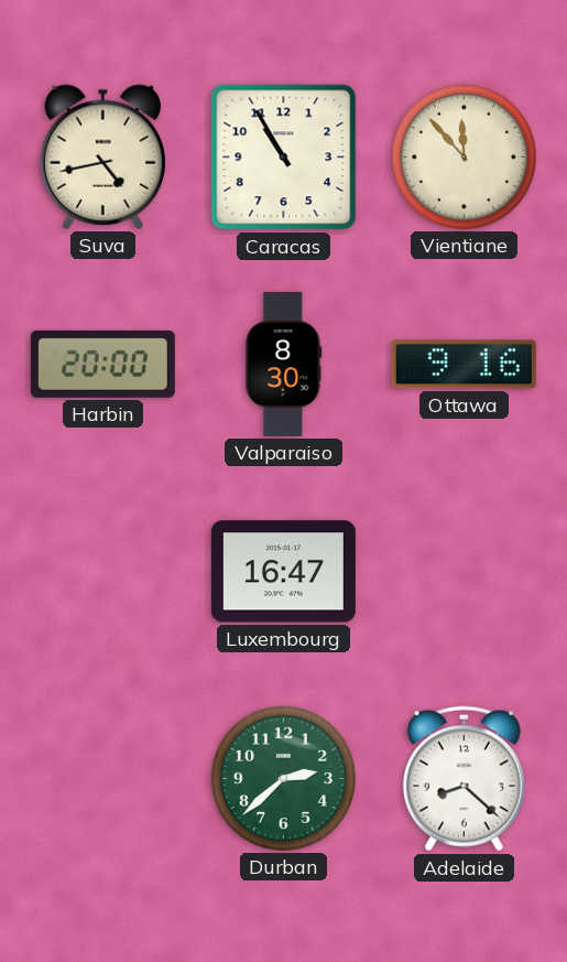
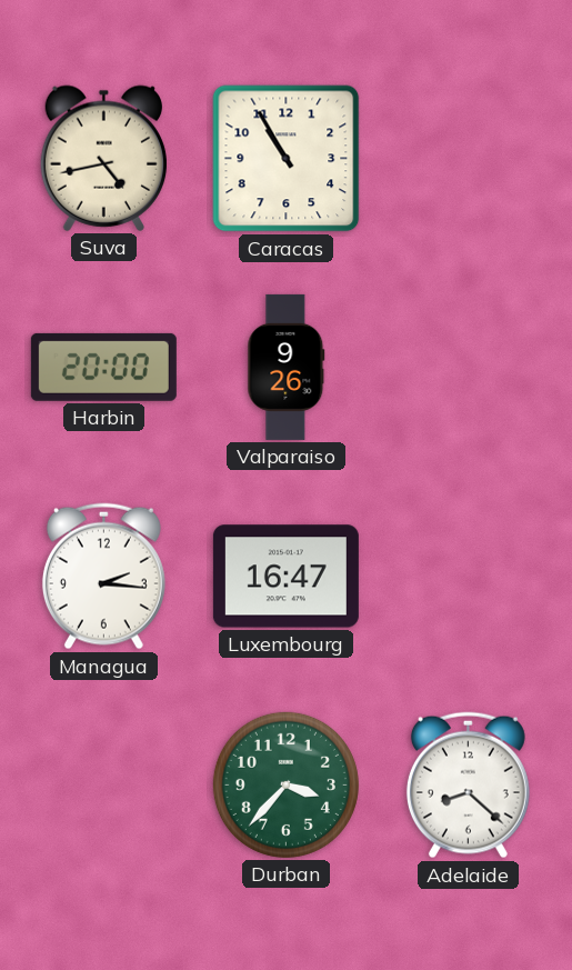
Vientiane: 11:53 -> none (464, 156)
Valparaiso: 8:30 -> 9:26 (287, 367)
Ottawa: 9:16 -> none (464, 365)
Managua: none -> 2:16 (103, 577)
Durban: 2:38 -> 3:37 (285, 784)
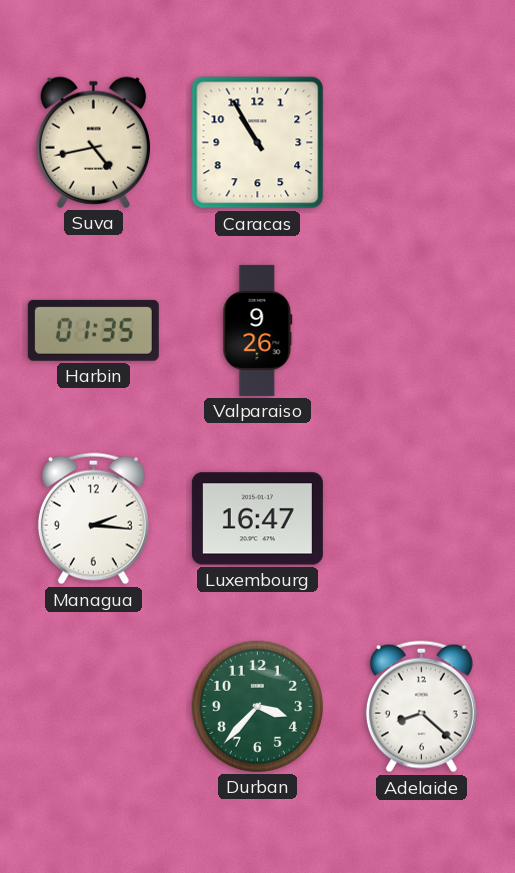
Harbin: 20:00 -> 01:35 (93, 330)
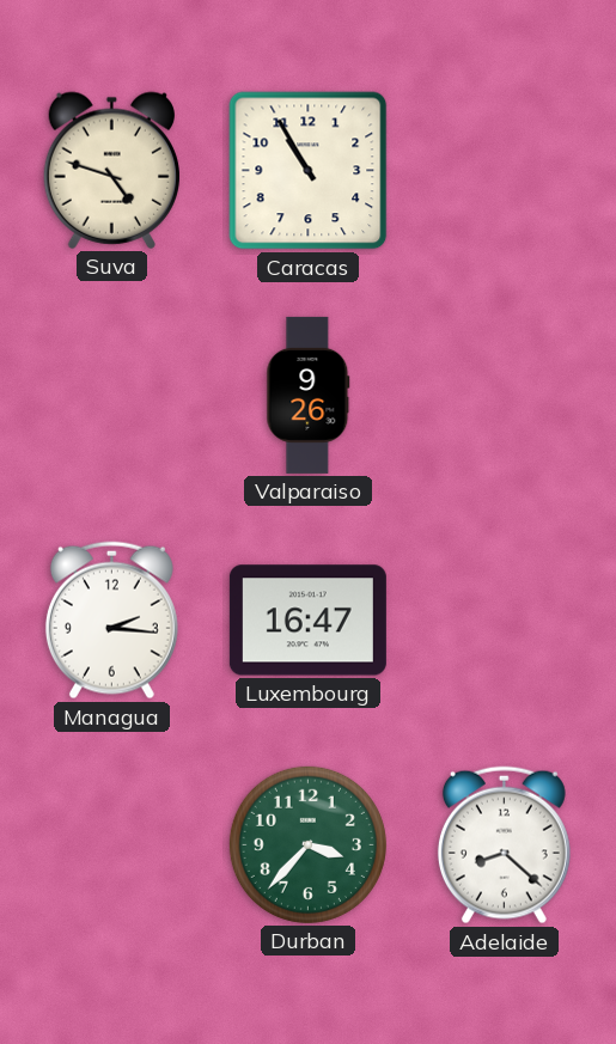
Suva: 4:43 -> 4:48 (111, 170)
Harbin: 01:35 -> none (93, 330)
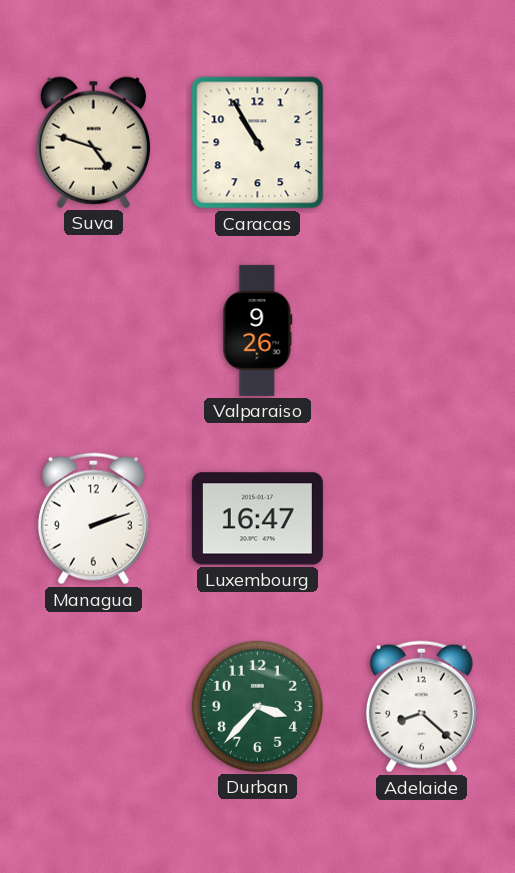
Managua: 2:16 -> 2:12 (93, 519)
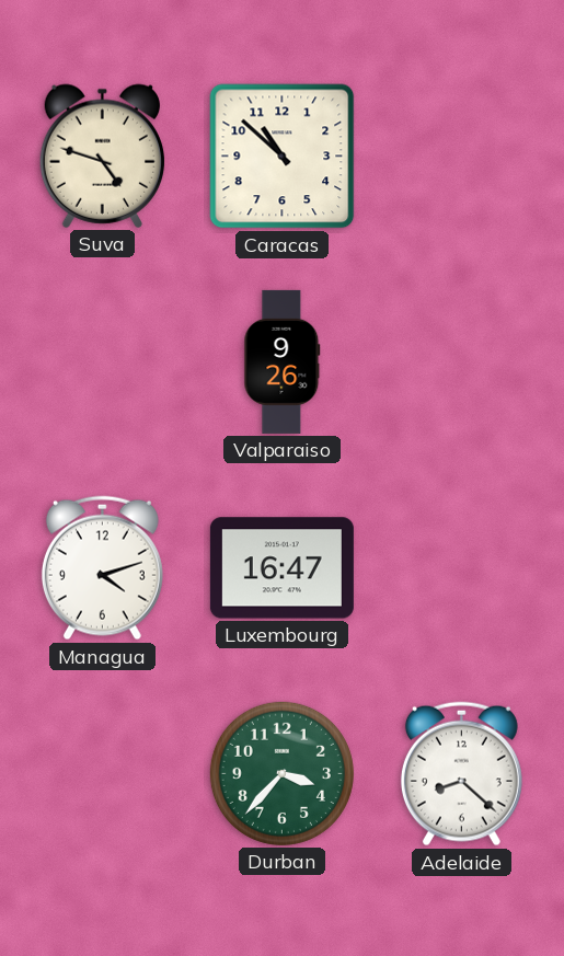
Caracas: 10:55 -> 10:52 (283, 157)
Managua: 2:12 -> 4:12 (102, 568)
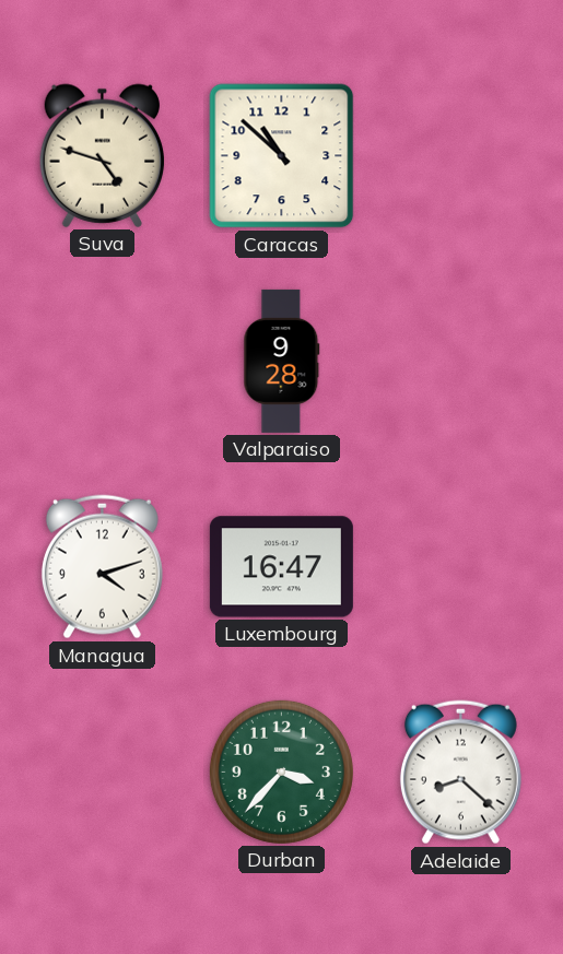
Valparaiso: 9:26 -> 9:28 (282, 361)
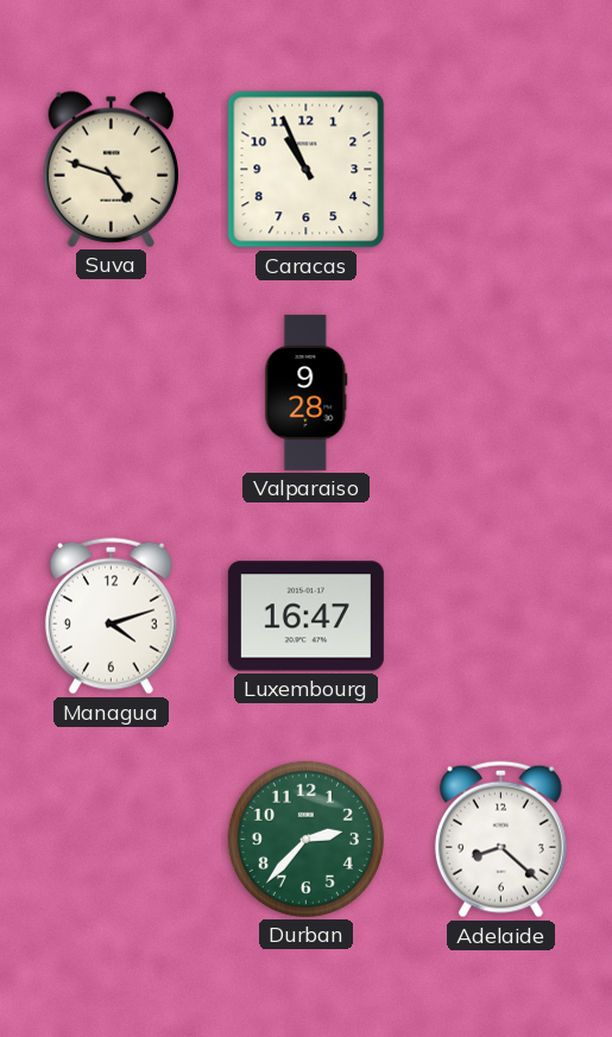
Caracas: 10:52 -> 10:56 (307, 170)
Durban: 3:37 -> 2:37 (305, 839)
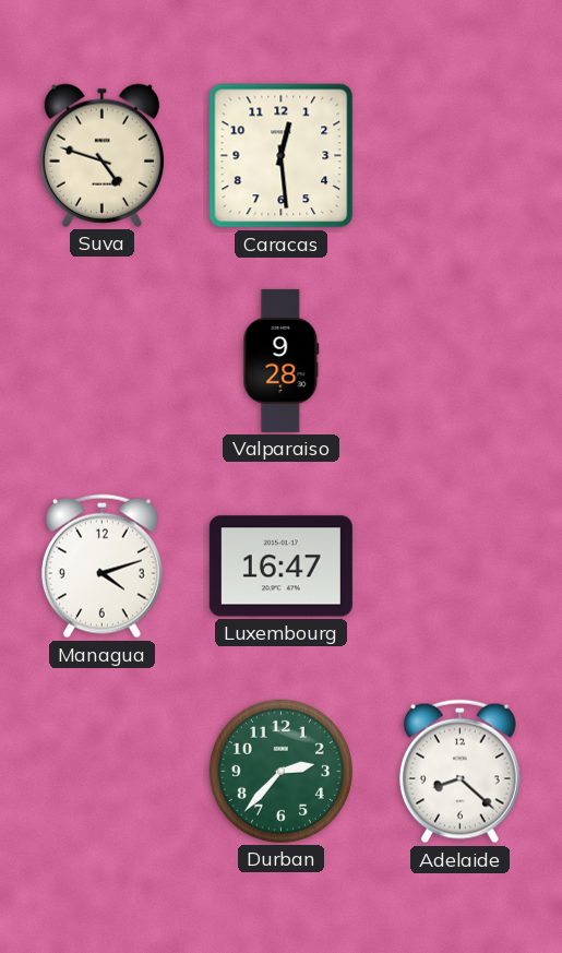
Caracas: 10:56 -> 12:29 (282, 156)
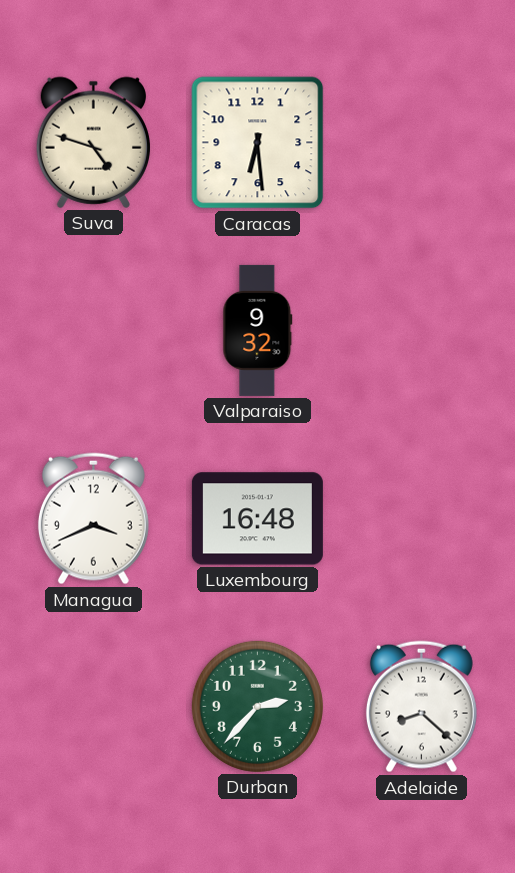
Caracas: 12:29 -> 6:29 (258, 143)
Valparaiso: 9:28 -> 9:32 (258, 330)
Managua: 4:12 -> 3:41 (93, 519)
Luxembourg: 16:47 -> 16:48 (257, 519)
